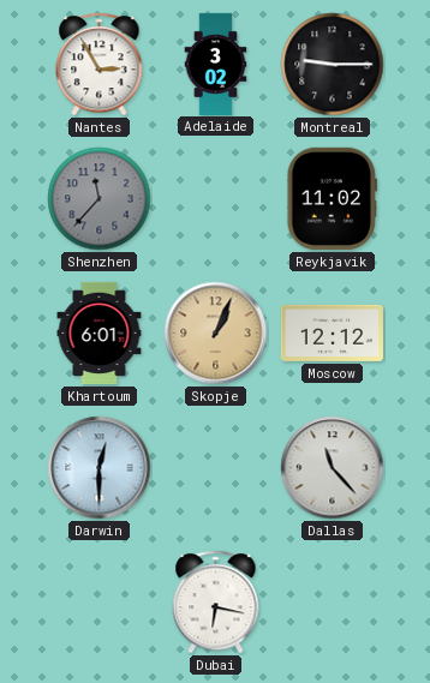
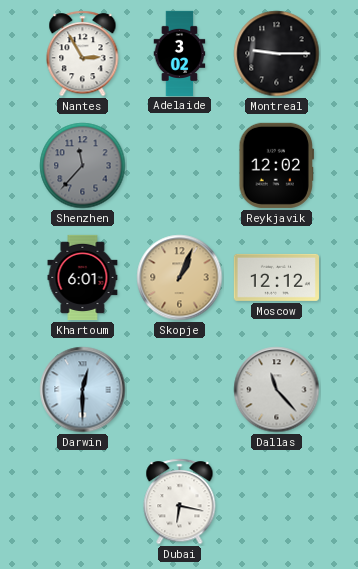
Reykjavik: 11:02 -> 12:02 (277, 165)
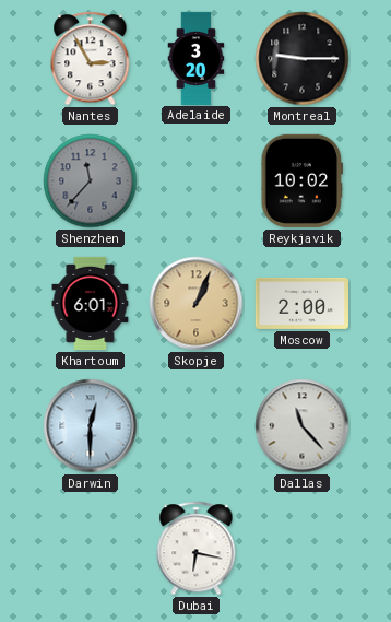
Adelaide: 3:02 -> 3:20 (197, 58)
Reykjavik: 12:02 -> 10:02 (303, 180)
Moscow: 12:12 -> 2:00 (301, 303)
